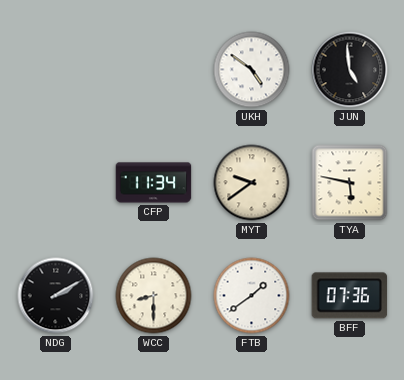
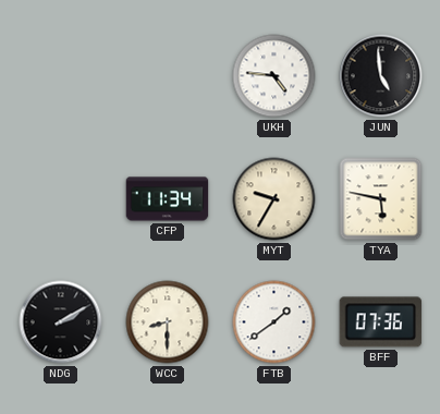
UKH: 4:51 -> 4:46 (274, 76)
MYT: 9:39 -> 9:35 (274, 199)
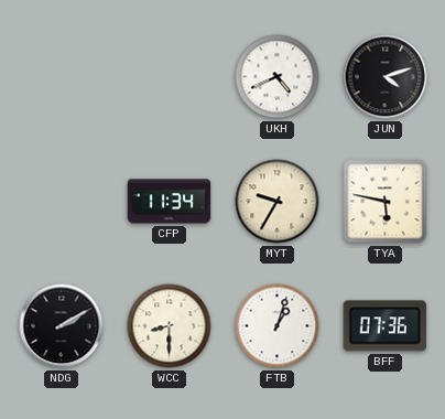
UKH: 4:46 -> 4:41 (278, 77)
JUN: 4:59 -> 4:12 (386, 77)
FTB: 1:39 -> 1:03 (278, 326)
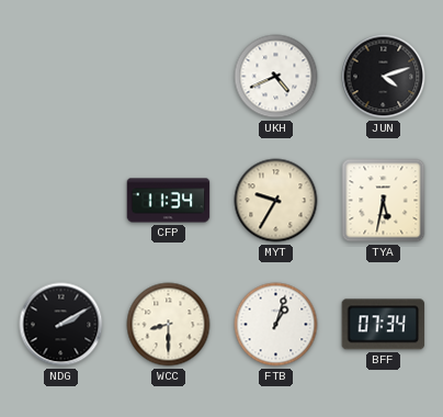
TYA: 5:47 -> 5:32 (384, 201)
BFF: 07:36 -> 07:34 (384, 325)
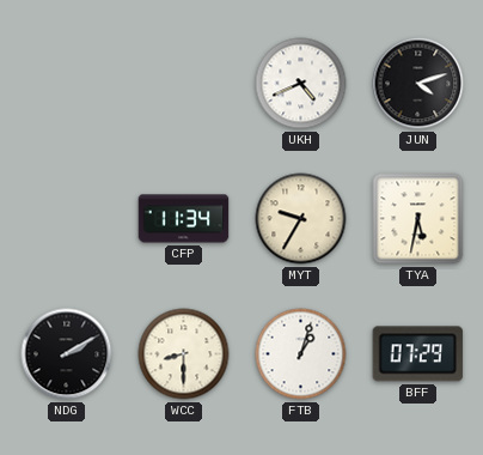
BFF: 07:34 -> 07:29 (418, 354)
